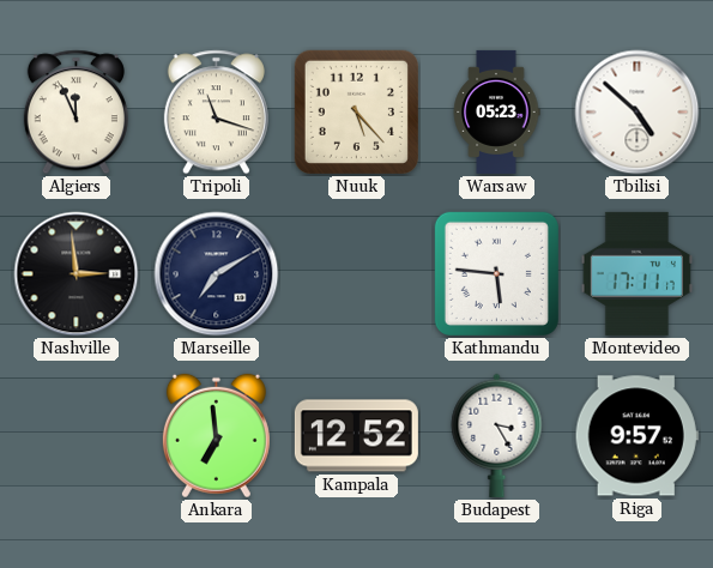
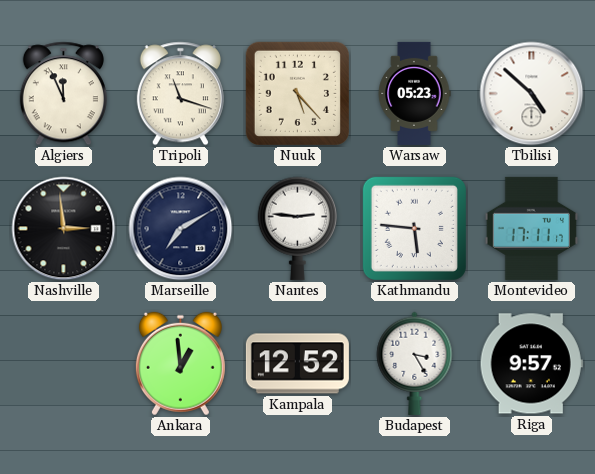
Nantes: none -> 2:46 (298, 228)
Ankara: 6:59 -> 12:59 (180, 364)
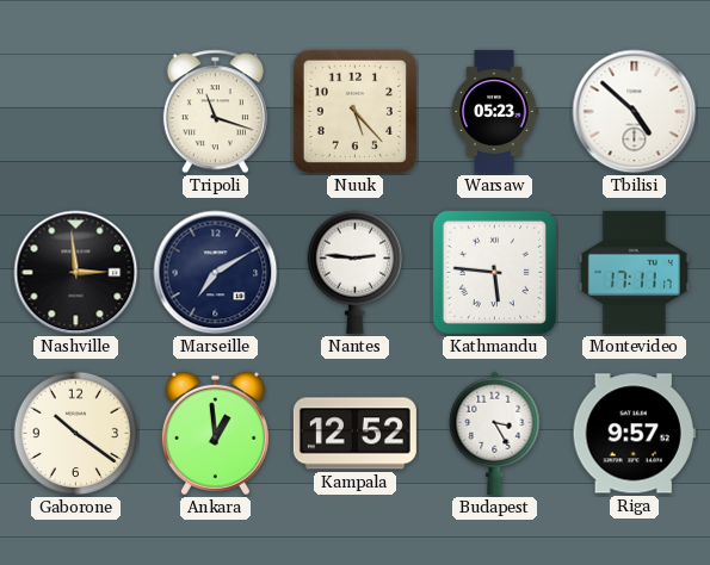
Algiers: 11:56 -> none (63, 94)
Gaborone: none -> 10:21 (76, 434)
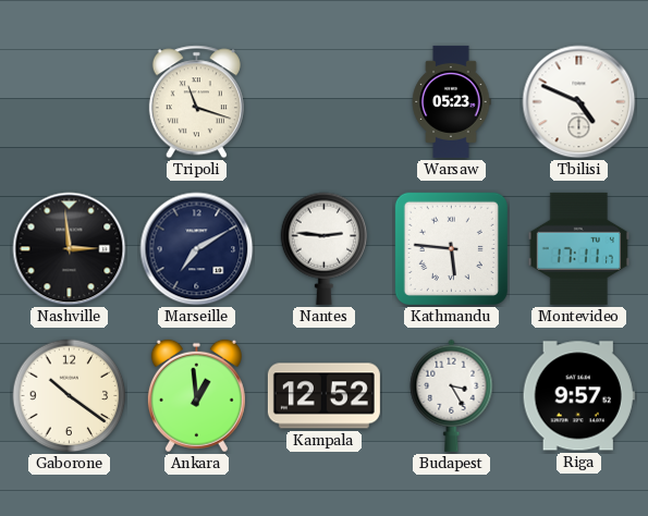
Nuuk: 5:23 -> none (354, 111)
Tbilisi: 4:52 -> 4:49 (579, 102)
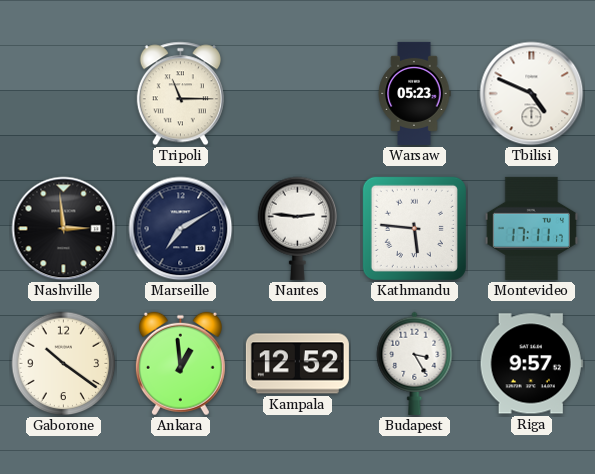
Tripoli: 11:18 -> 11:15 (180, 94)
